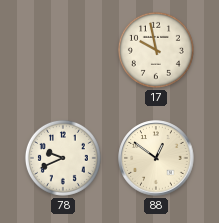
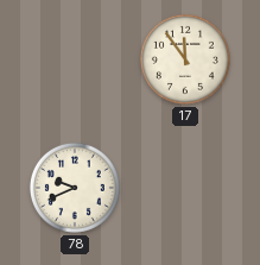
17: 9:58 -> 11:54 (185, 59)
88: 12:51 -> none (156, 158)
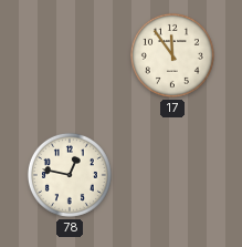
78: 9:41 -> 12:47 (70, 175)
